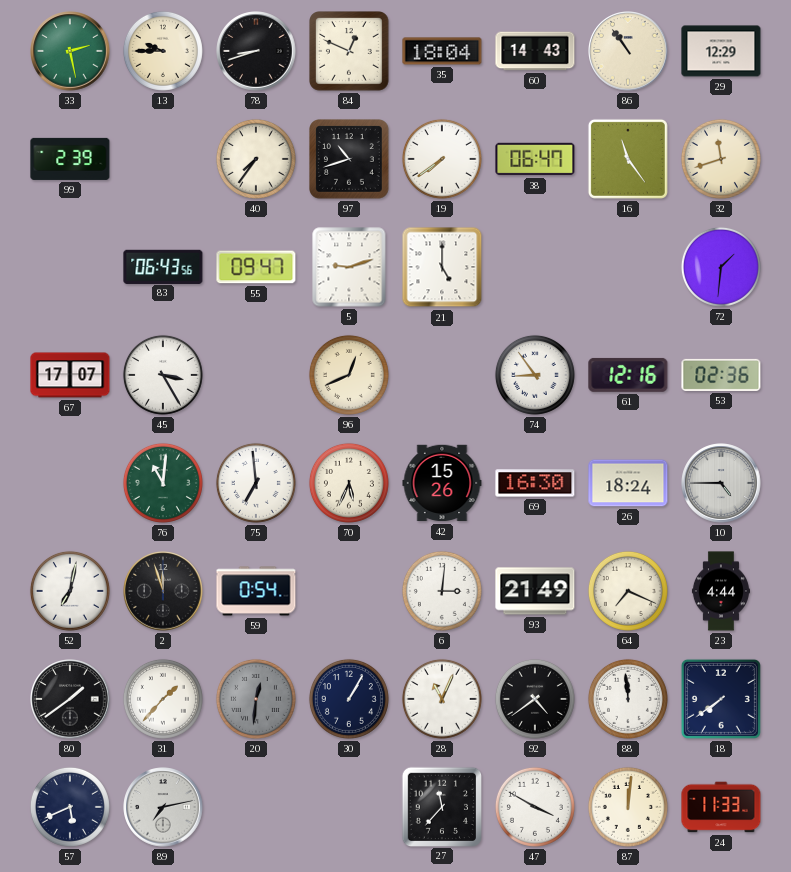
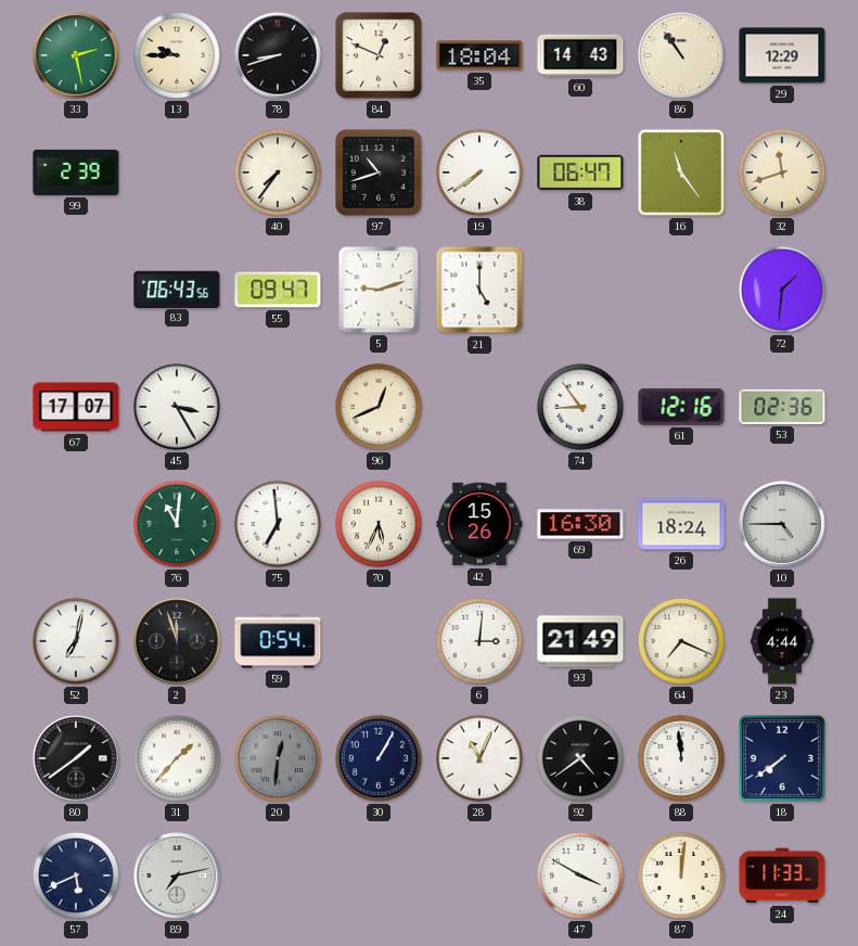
27: 11:37 -> none (441, 806)
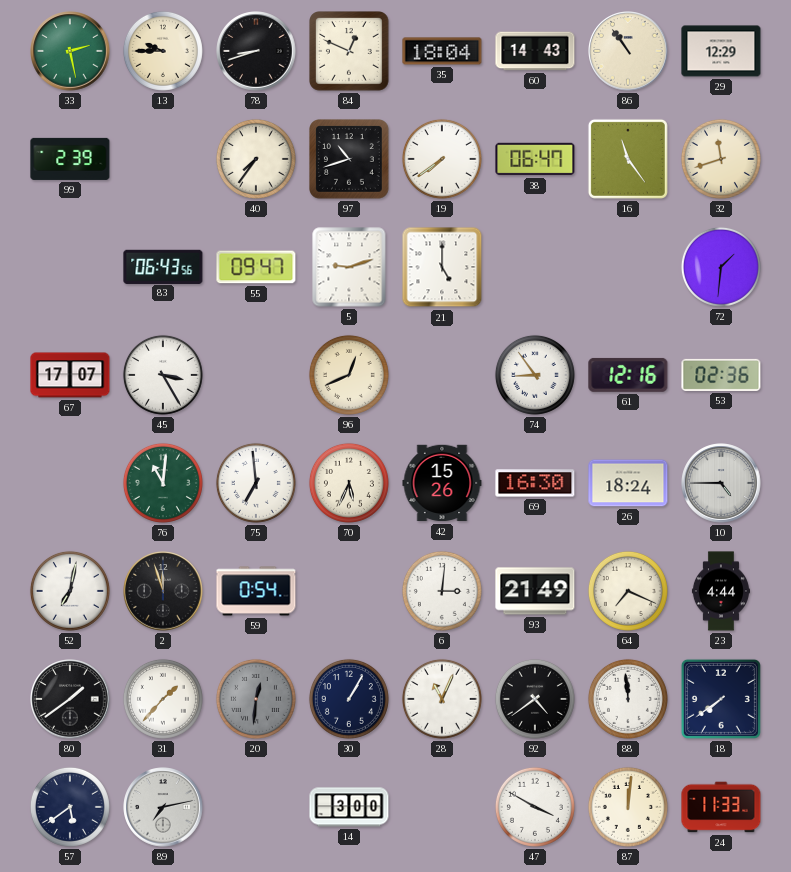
57: 5:41 -> 5:39 (70, 807)
14: none -> 3:00 (349, 807)
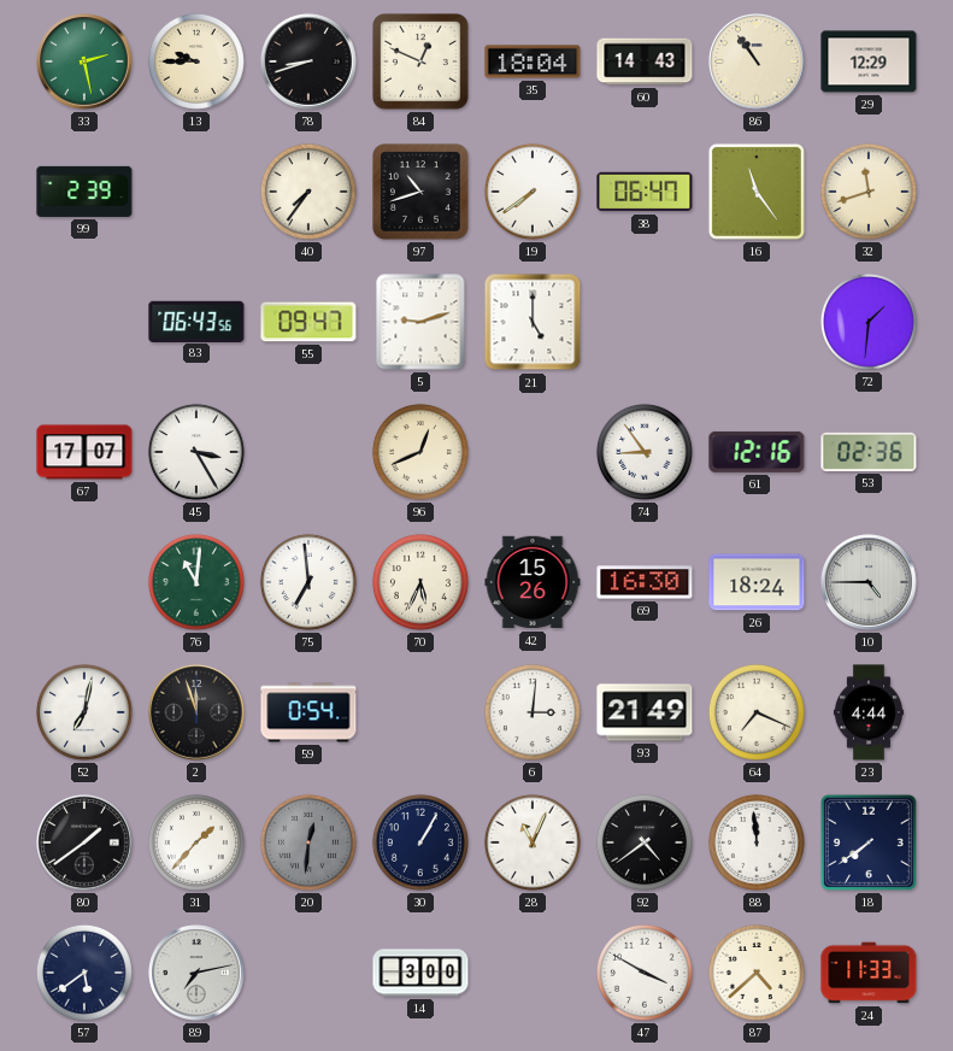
87: 12:01 -> 4:38 (757, 973)
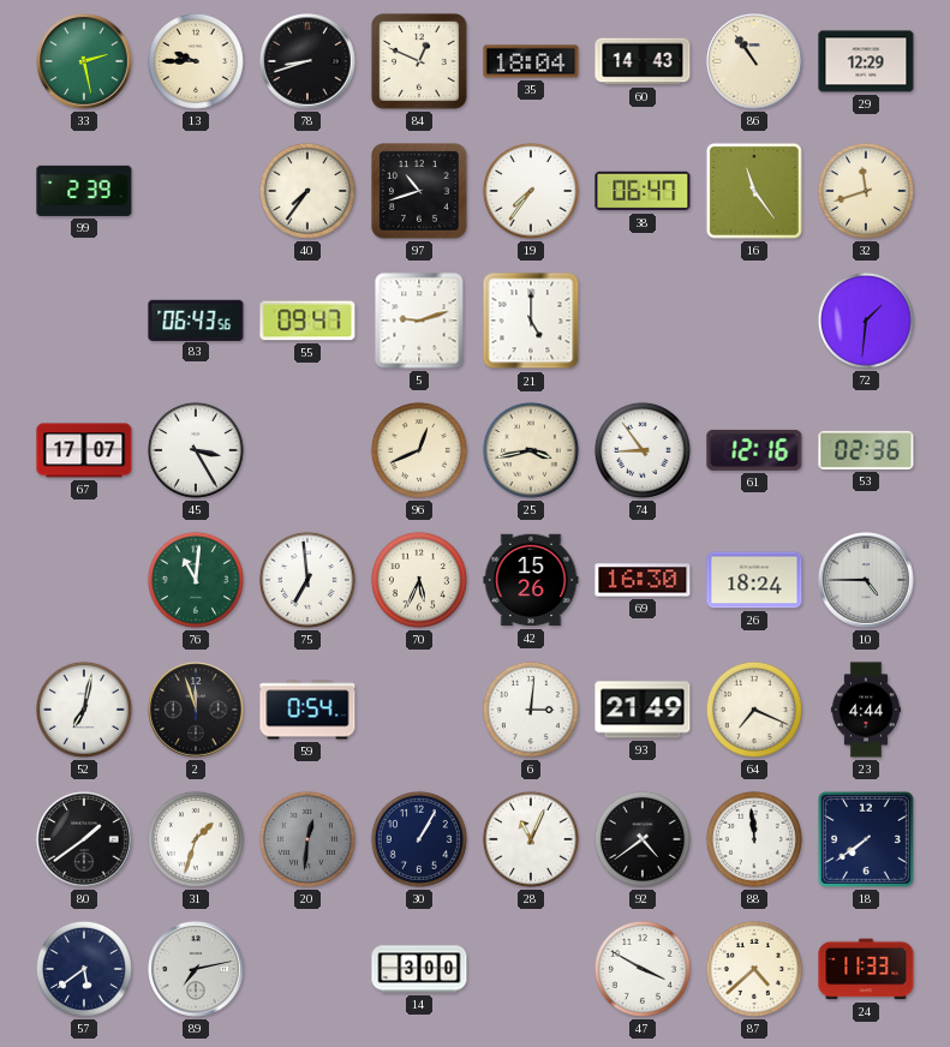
19: 7:39 -> 7:36 (531, 191)
25: none -> 3:43 (531, 450)
31: 1:37 -> 1:33 (196, 839)
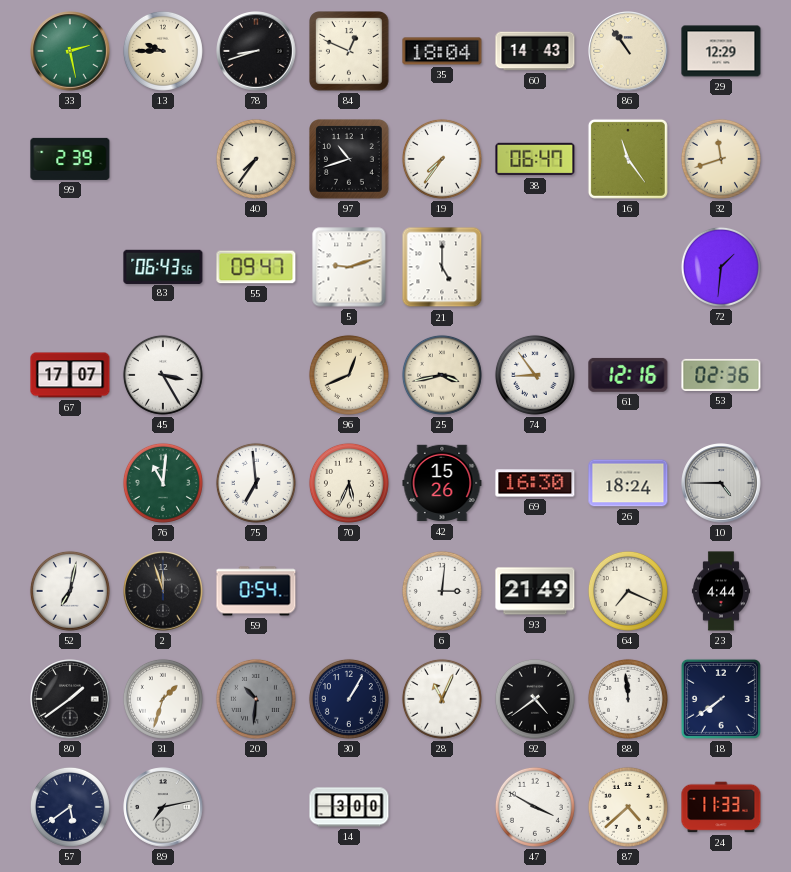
20: 12:31 -> 10:31 (256, 699)
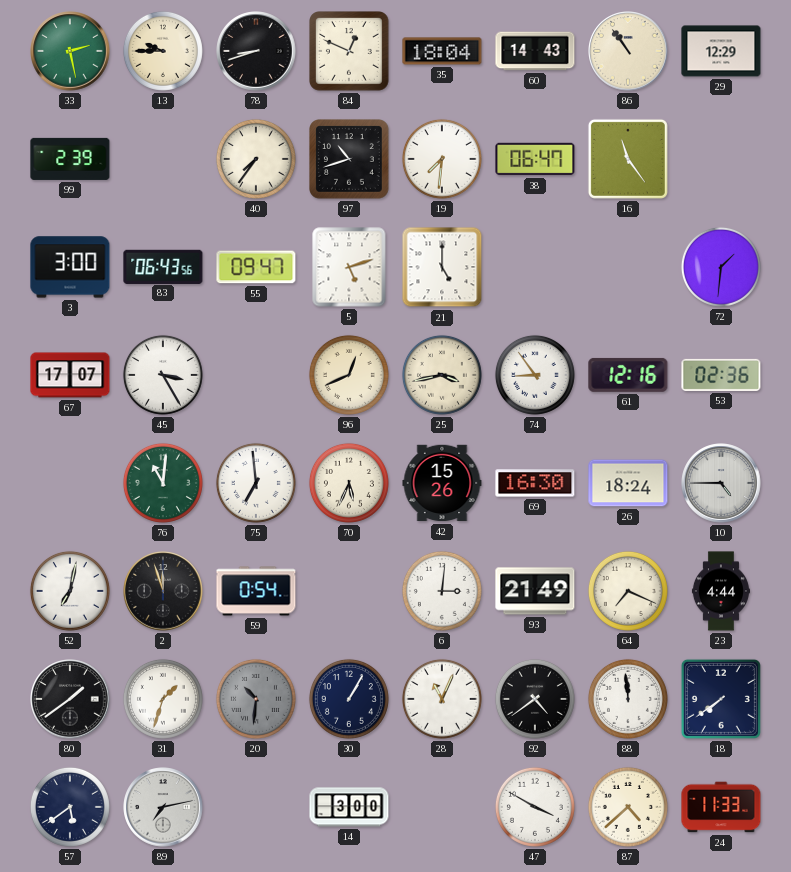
19: 7:36 -> 7:31 (442, 159)
32: 11:42 -> none (721, 159)
3: none -> 3:00 (70, 267)
5: 9:12 -> 5:12 (349, 267)
